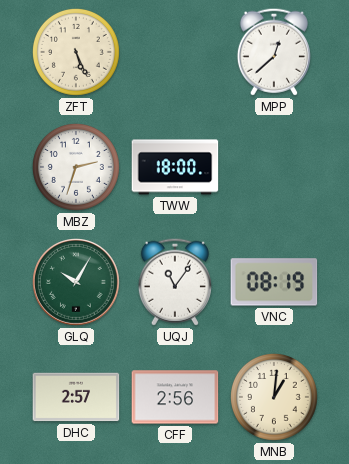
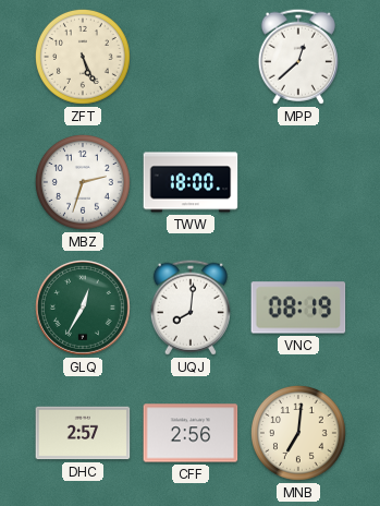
GLQ: 10:05 -> 12:35 (84, 309)
UQJ: 11:06 -> 8:01 (191, 308)
MNB: 1:01 -> 7:01 (298, 433)
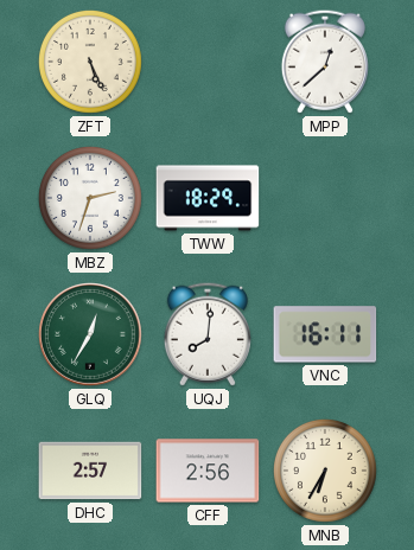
TWW: 18:00 -> 18:29 (208, 198)
VNC: 08:19 -> 16:11 (325, 334)
MNB: 7:01 -> 6:35 (325, 471)
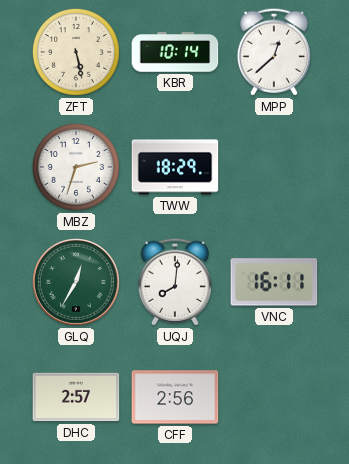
ZFT: 5:26 -> 5:28 (76, 52)
KBR: none -> 10:14 (175, 52)
MNB: 6:35 -> none (325, 471)
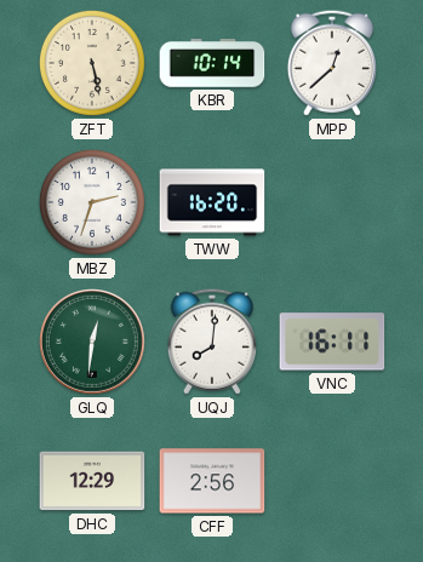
TWW: 18:29 -> 16:20 (212, 202)
GLQ: 12:35 -> 12:31 (93, 343)
DHC: 2:57 -> 12:29 (92, 481)
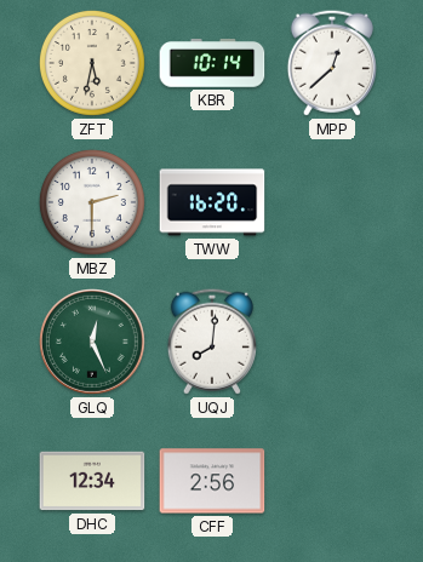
ZFT: 5:28 -> 5:32 (92, 63)
MBZ: 2:33 -> 2:30 (92, 202)
GLQ: 12:31 -> 12:26 (93, 343)
VNC: 16:11 -> none (332, 342)
DHC: 12:29 -> 12:34 (92, 481)
